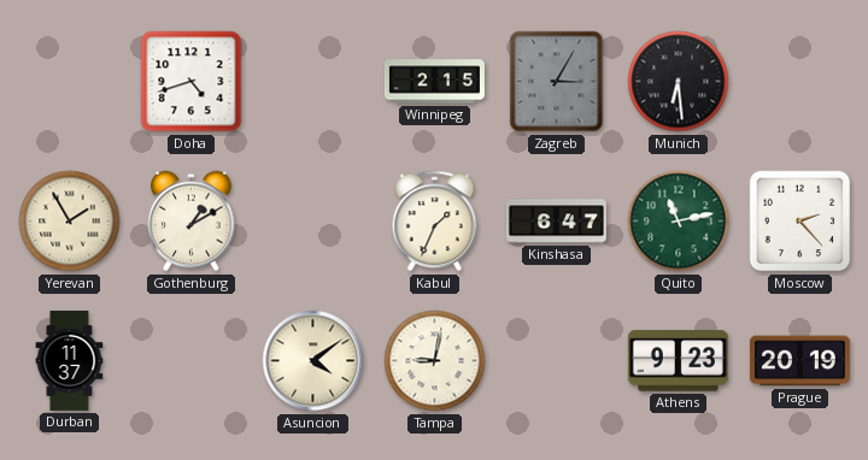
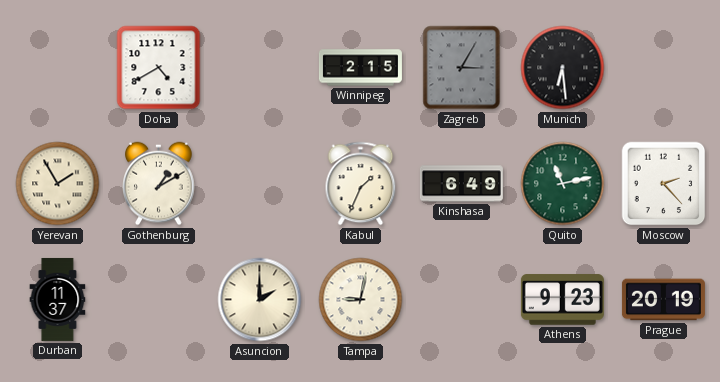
Doha: 4:42 -> 4:40 (159, 68)
Kinshasa: 6:47 -> 6:49 (461, 184)
Asuncion: 4:09 -> 2:00 (260, 300)
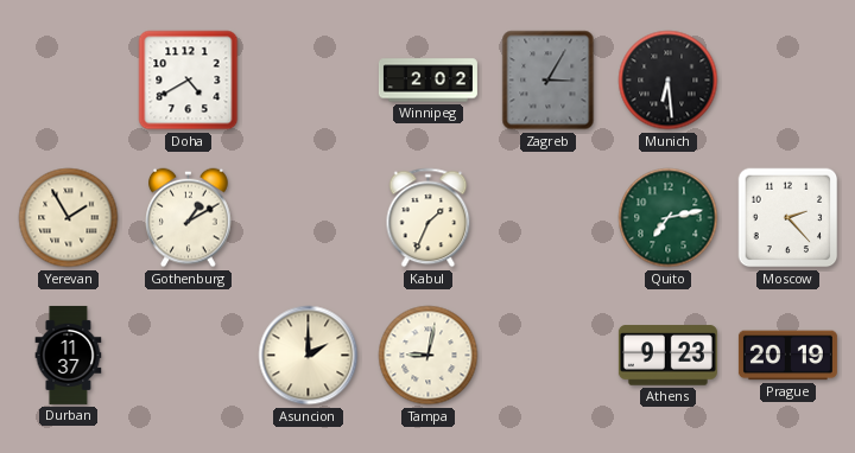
Winnipeg: 2:15 -> 2:02 (427, 81)
Kinshasa: 6:49 -> none (461, 184)
Quito: 11:13 -> 7:13 (669, 218)
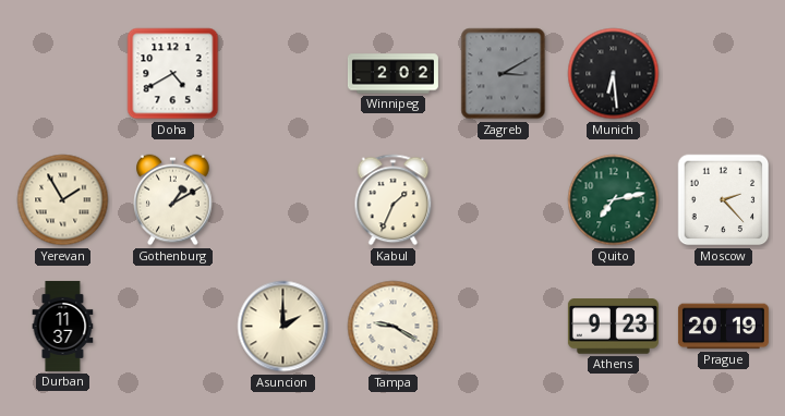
Zagreb: 3:05 -> 3:10 (504, 74)
Tampa: 9:02 -> 9:20 (394, 327)
